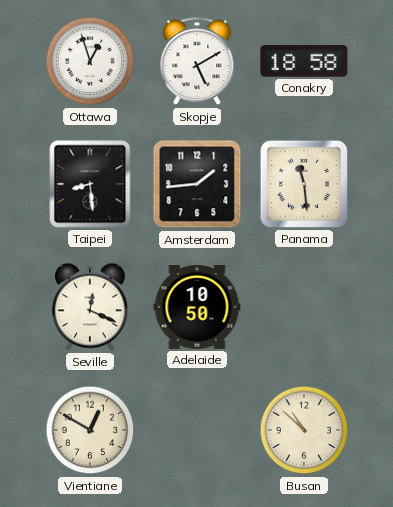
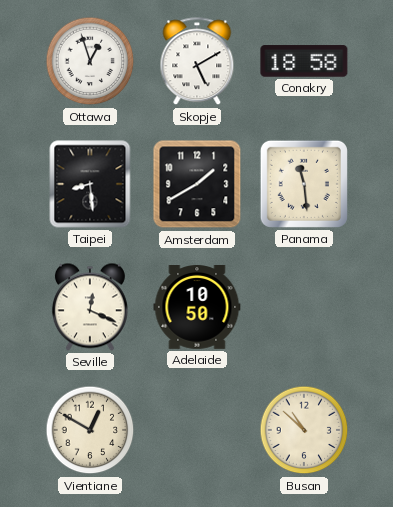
Amsterdam: 1:44 -> 1:40 (197, 184)
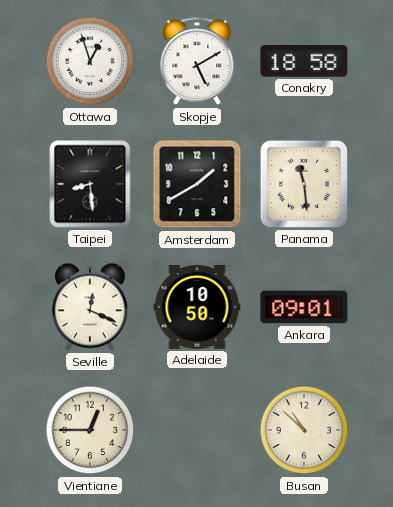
Ankara: none -> 09:01 (304, 307)
Vientiane: 12:50 -> 12:45 (90, 430)
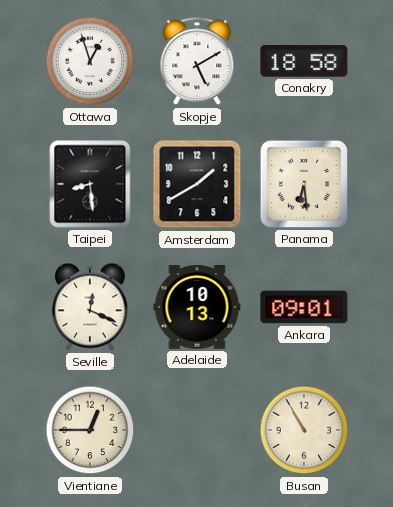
Panama: 11:29 -> 6:29 (304, 184)
Adelaide: 10:50 -> 10:13 (197, 308)
Busan: 10:52 -> 10:55 (304, 430)
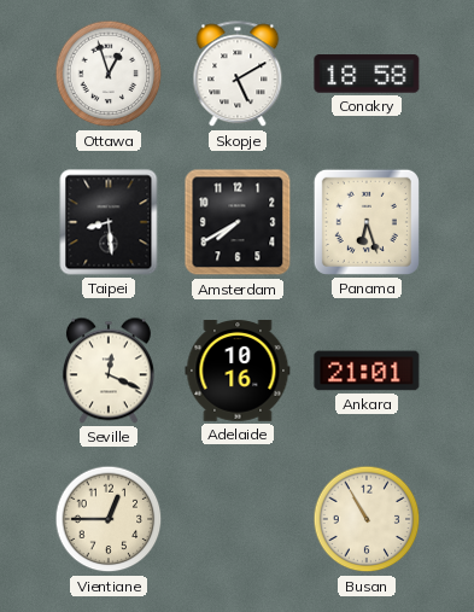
Amsterdam: 1:40 -> 7:40 (238, 222)
Panama: 6:29 -> 6:27 (367, 222)
Adelaide: 10:13 -> 10:16 (238, 372)
Ankara: 09:01 -> 21:01 (367, 371)
